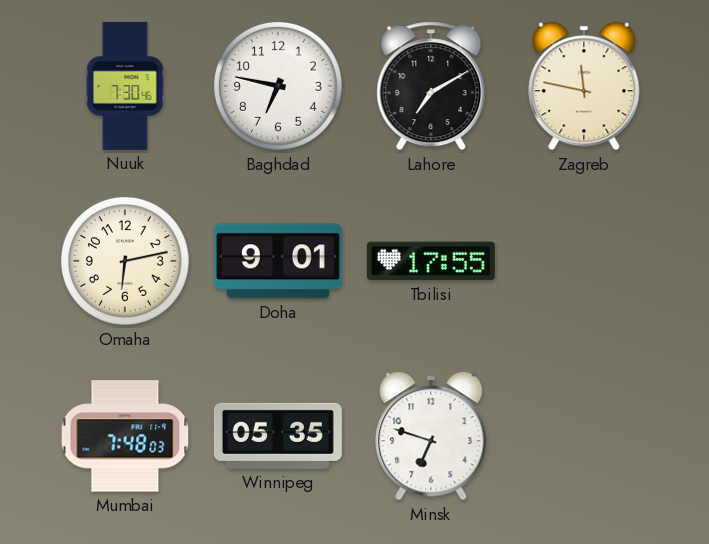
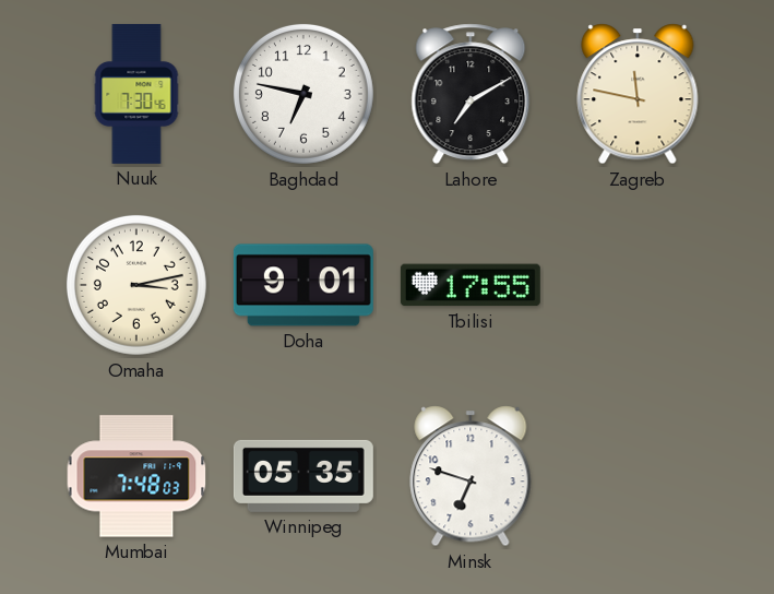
Omaha: 6:13 -> 3:13 (136, 285)
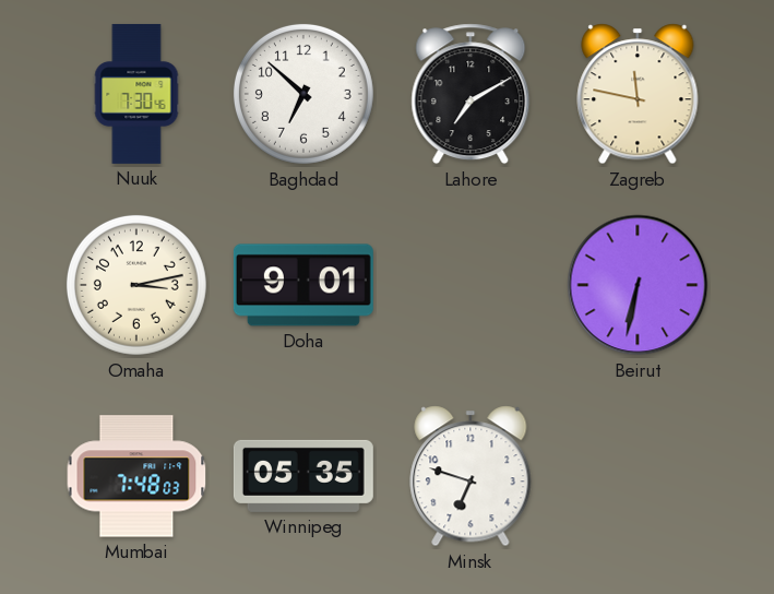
Baghdad: 6:47 -> 6:52 (303, 94)
Tbilisi: 17:55 -> none (471, 285)
Beirut: none -> 6:32 (638, 285)
